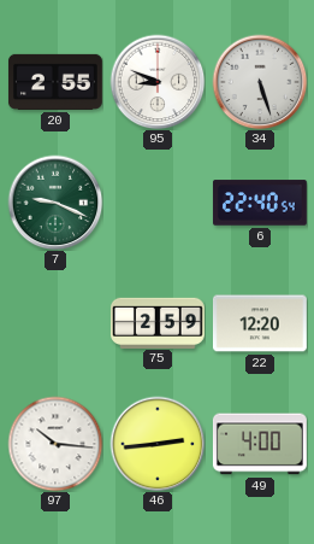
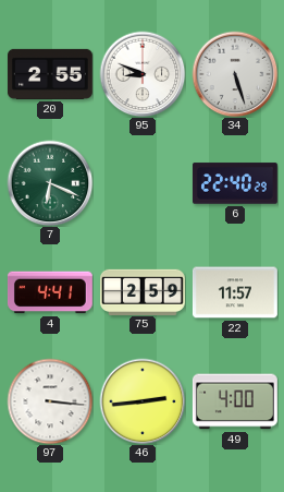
7: 9:19 -> 6:19 (50, 183)
6: 22:40:54 -> 22:40:29 (235, 183)
4: none -> 4:41 (50, 292)
22: 12:20 -> 11:57 (235, 292)
97: 10:16 -> 3:16 (50, 401)
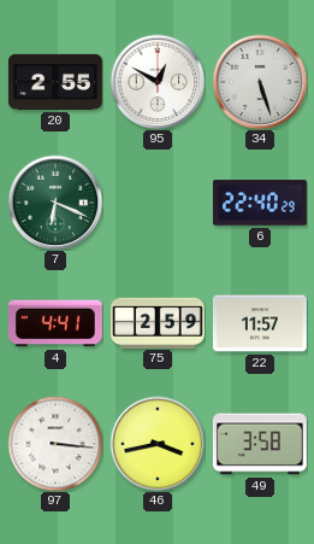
95: 8:49 -> 12:50 (158, 82)
46: 2:44 -> 3:43 (158, 444)
49: 4:00 -> 3:58 (260, 444)
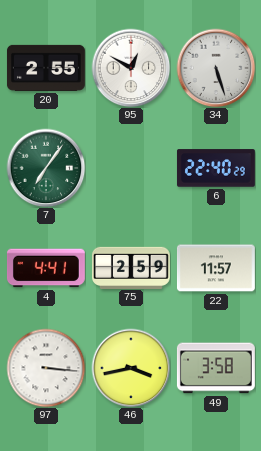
7: 6:19 -> 7:06 (46, 168)
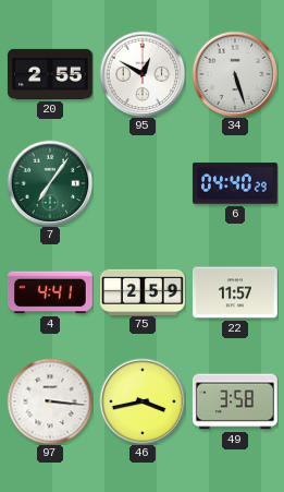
6: 22:40 -> 04:40 (235, 183)
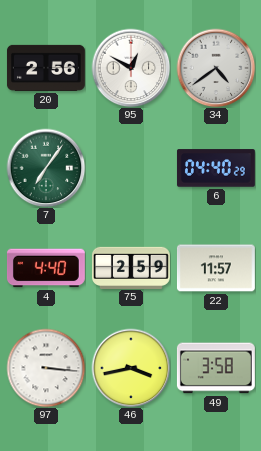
20: 2:55 -> 2:56 (46, 68)
34: 5:27 -> 4:39 (216, 68)
4: 4:41 -> 4:40 (46, 268)
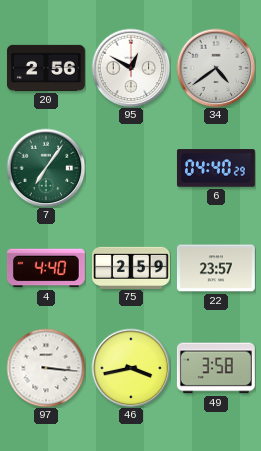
22: 11:57 -> 23:57 (216, 268)
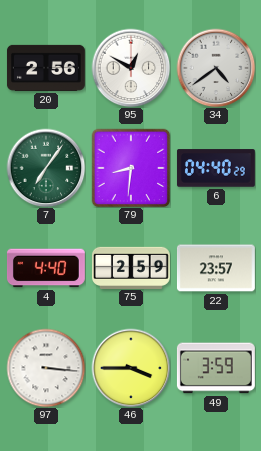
79: none -> 8:31 (131, 168)
46: 3:43 -> 3:45 (131, 368)
49: 3:58 -> 3:59 (216, 368)
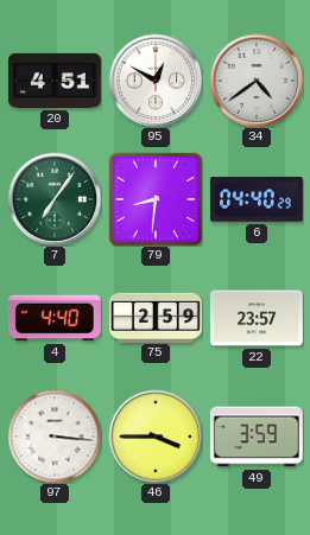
20: 2:56 -> 4:51 (55, 81)
